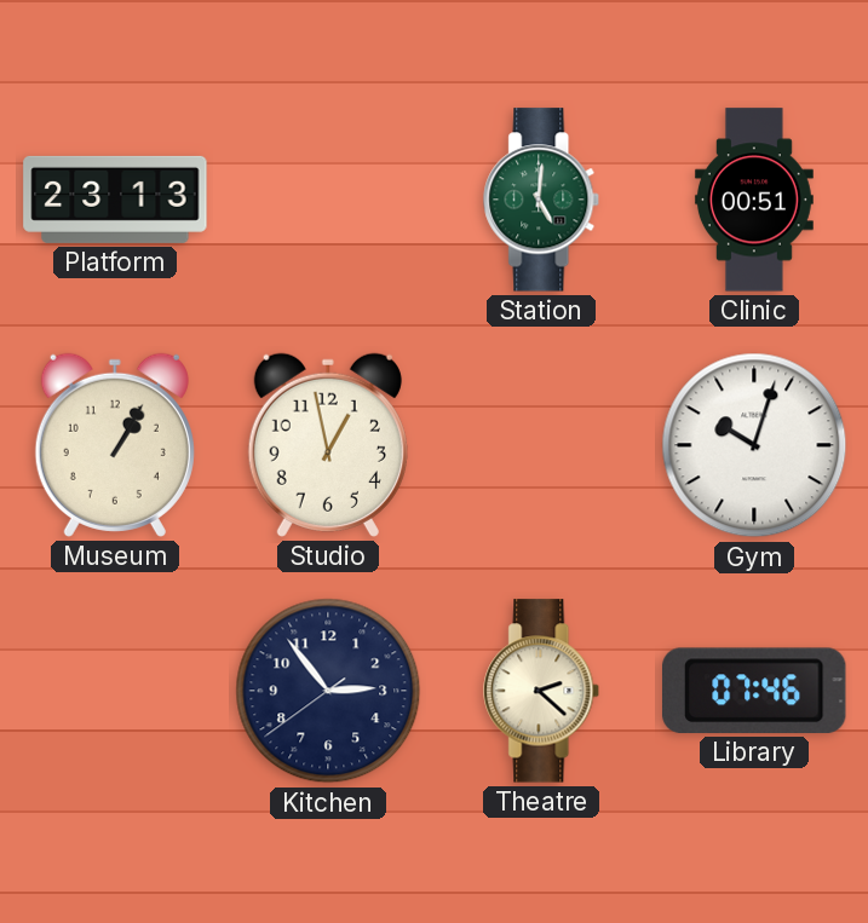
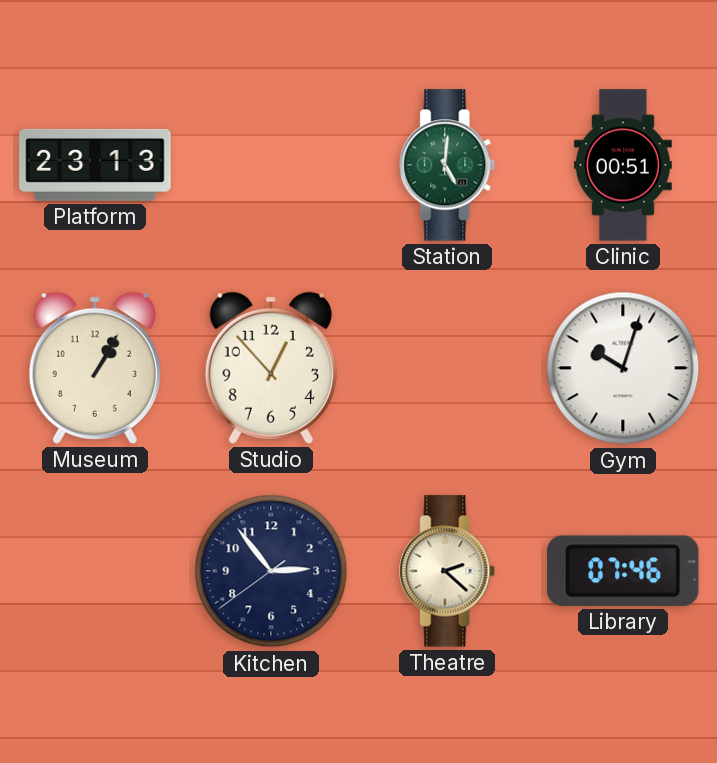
Studio: 12:58 -> 12:53 (271, 368)
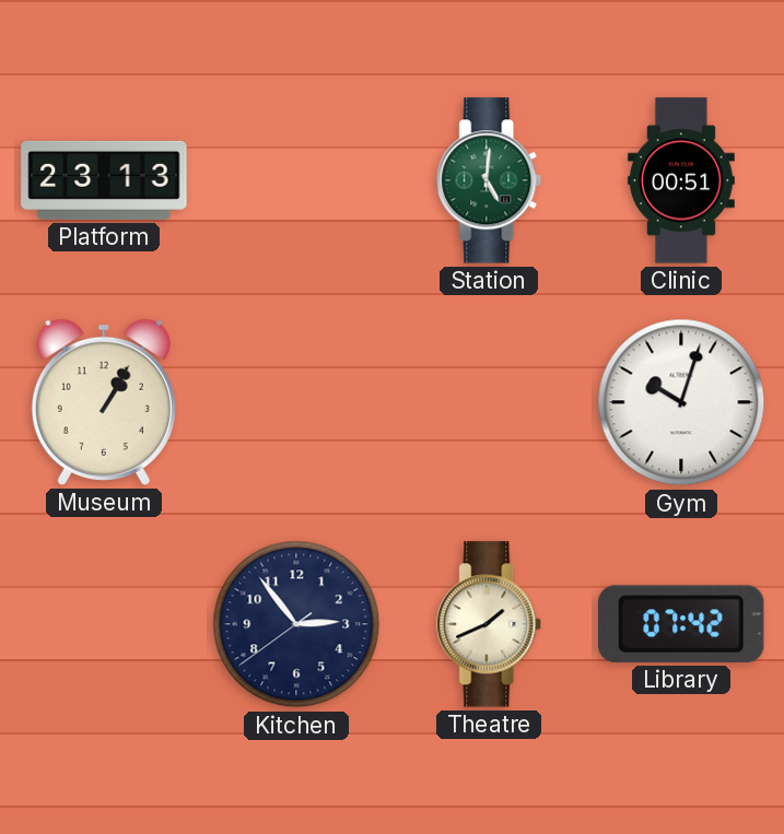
Studio: 12:53 -> none (271, 368)
Theatre: 2:22 -> 1:41 (490, 624)
Library: 07:46 -> 07:42 (681, 624)
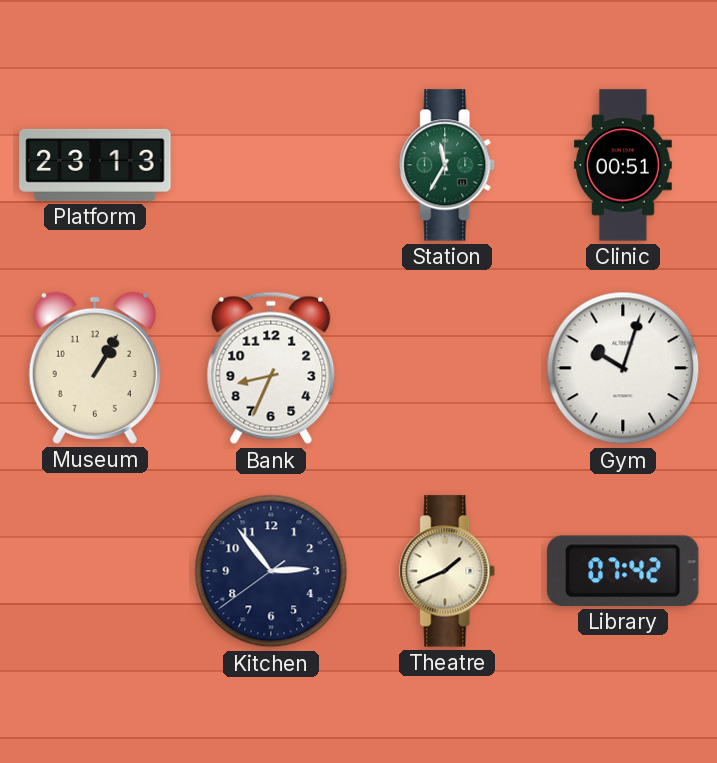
Station: 5:01 -> 11:35 (448, 165)
Bank: none -> 8:34 (271, 368)
